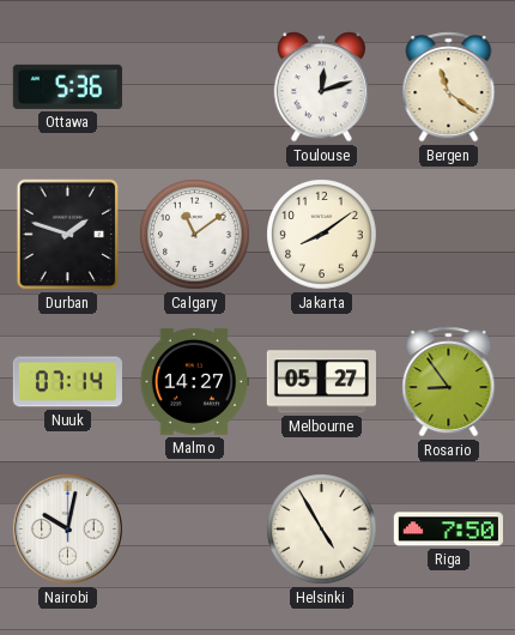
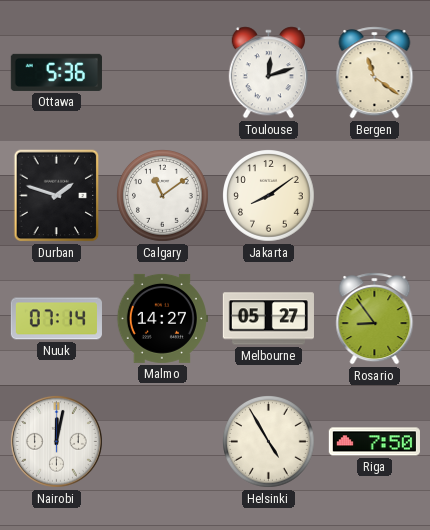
Nairobi: 10:02 -> 12:02 (56, 441)
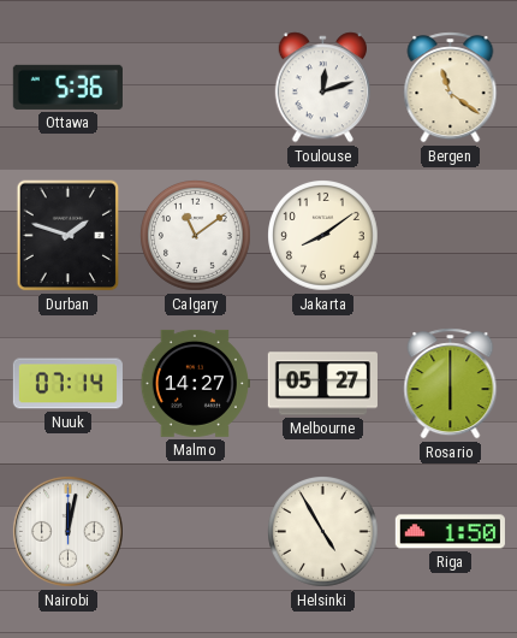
Rosario: 8:54 -> 6:00 (451, 384)
Riga: 7:50 -> 1:50 (450, 532)
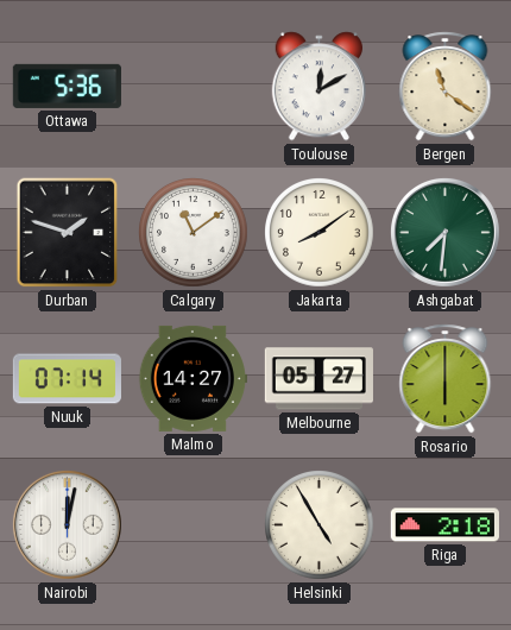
Toulouse: 12:12 -> 12:10 (318, 87)
Ashgabat: none -> 7:31 (444, 232)
Riga: 1:50 -> 2:18 (444, 525)
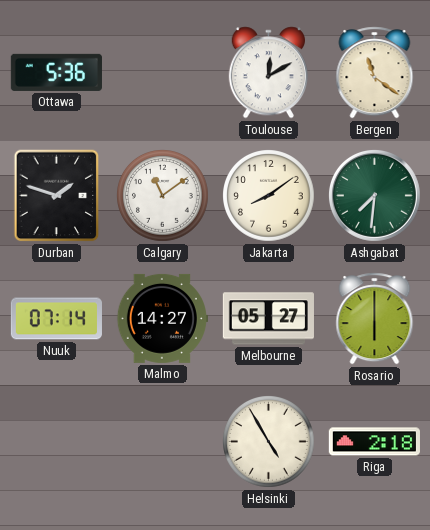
Nairobi: 12:02 -> none (67, 524)
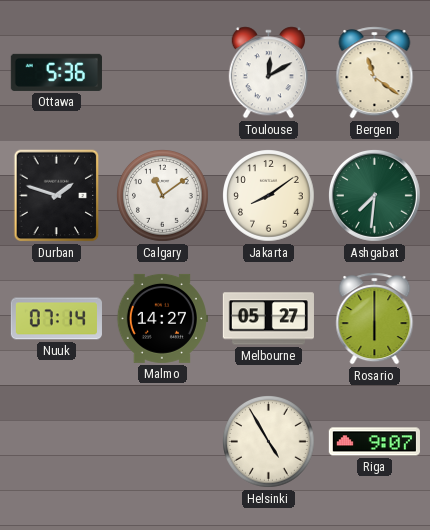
Riga: 2:18 -> 9:07 (374, 442)
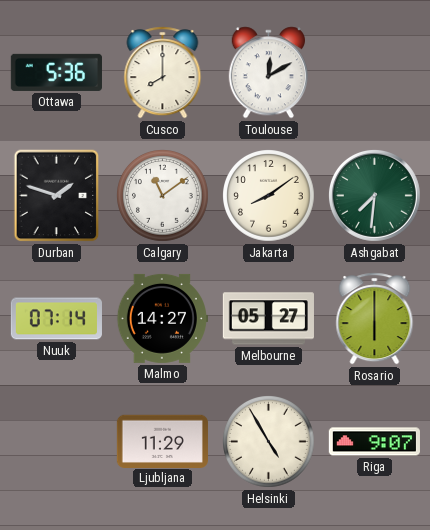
Cusco: none -> 8:00 (163, 73)
Bergen: 11:21 -> none (375, 73)
Ljubljana: none -> 11:29 (162, 441)
